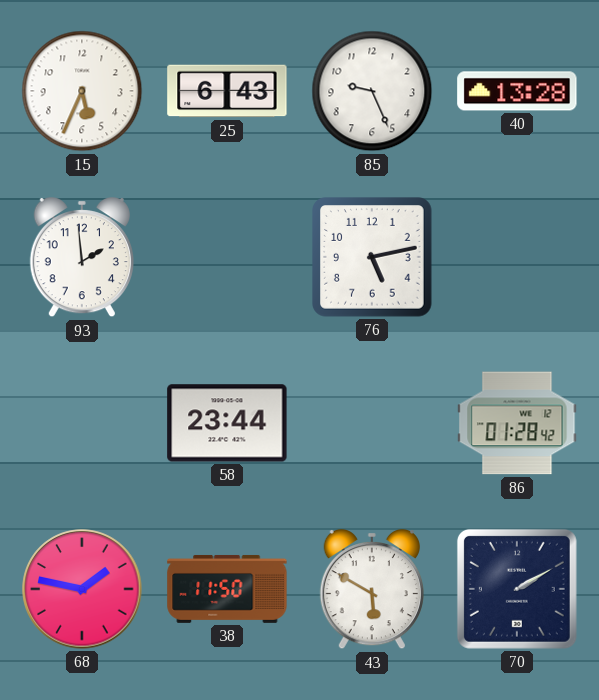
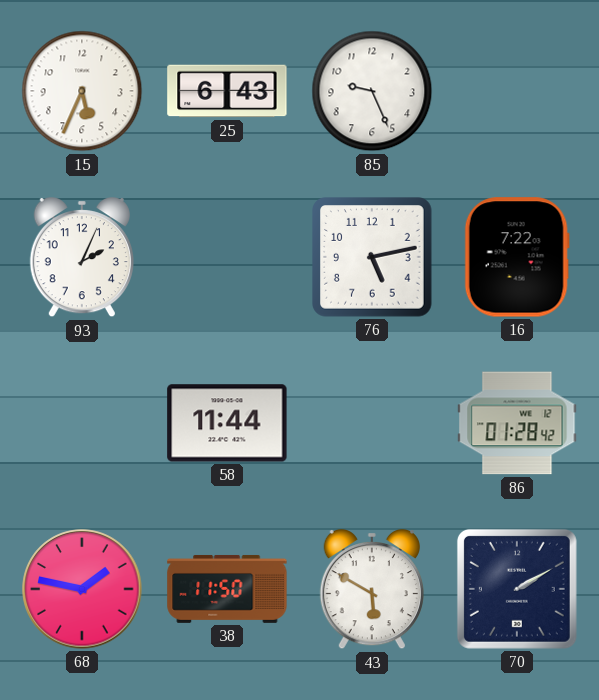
40: 13:28 -> none (517, 91)
93: 1:59 -> 2:04 (82, 257)
16: none -> 7:22 (517, 257)
58: 23:44 -> 11:44 (227, 423)
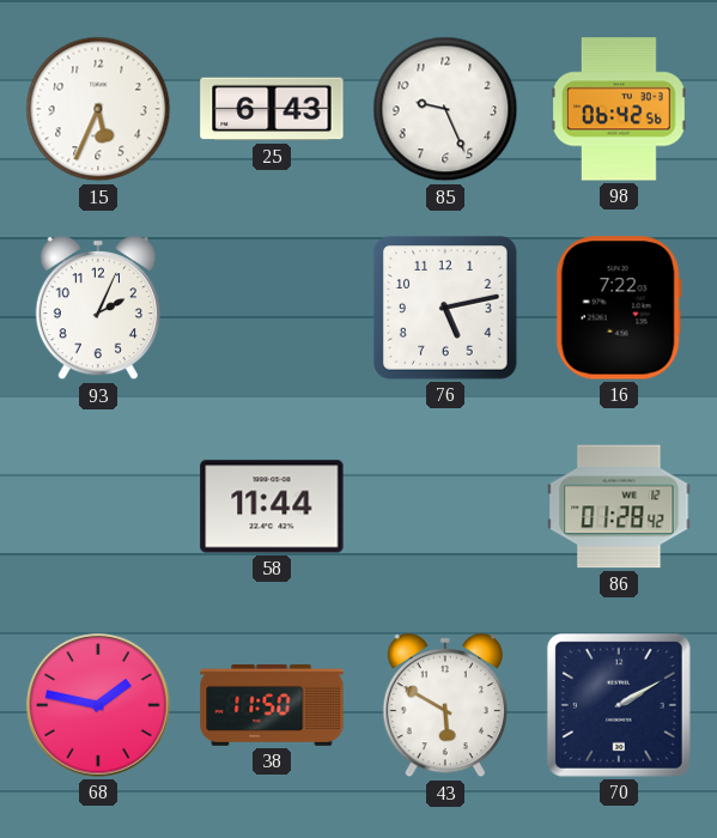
98: none -> 06:42 (620, 109)
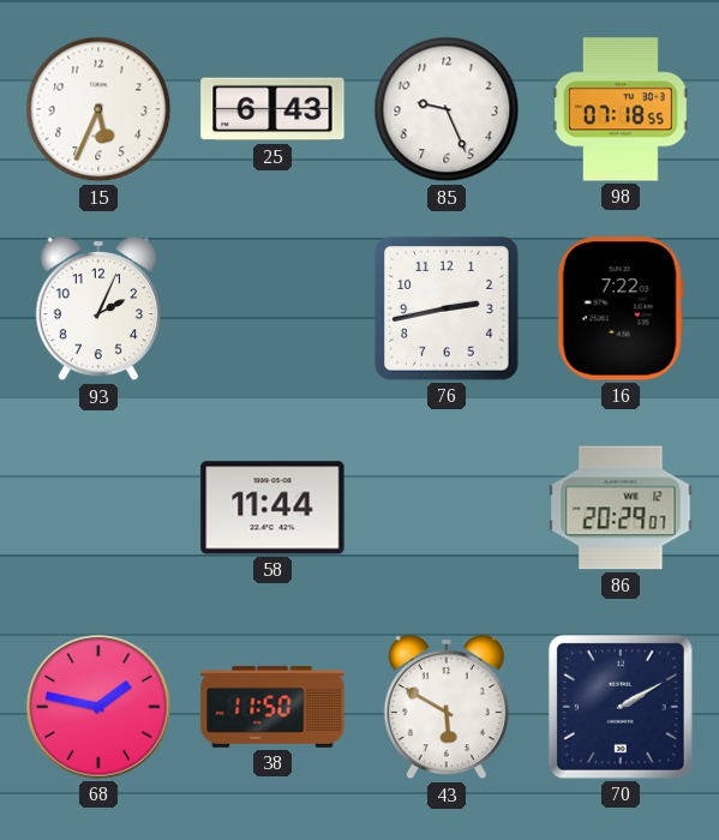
98: 06:42 -> 07:18 (622, 109)
76: 5:13 -> 2:43 (448, 310)
86: 01:28 -> 20:29 (621, 508)
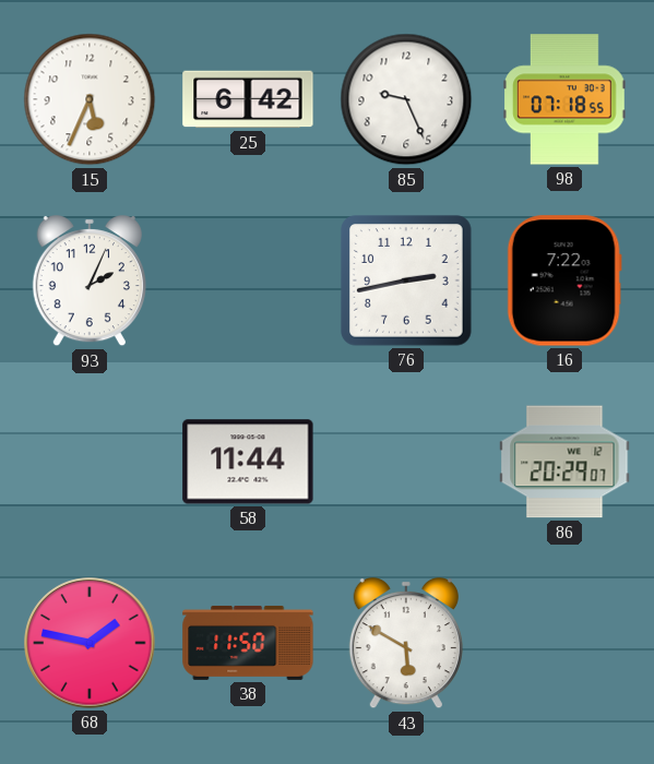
25: 6:43 -> 6:42 (248, 99)
70: 2:10 -> none (621, 707)
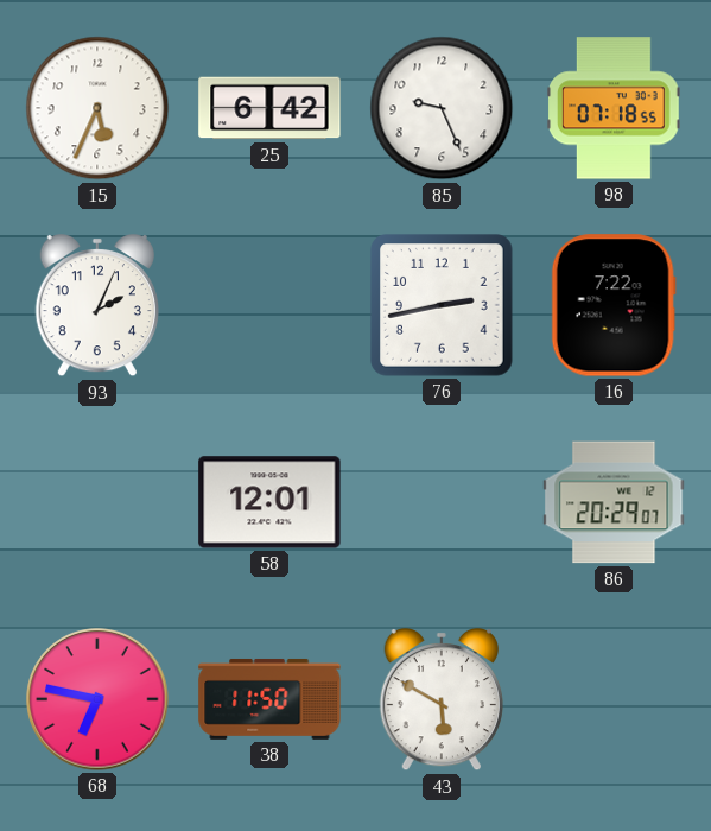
58: 11:44 -> 12:01 (269, 502)
68: 1:47 -> 6:47 (97, 699)
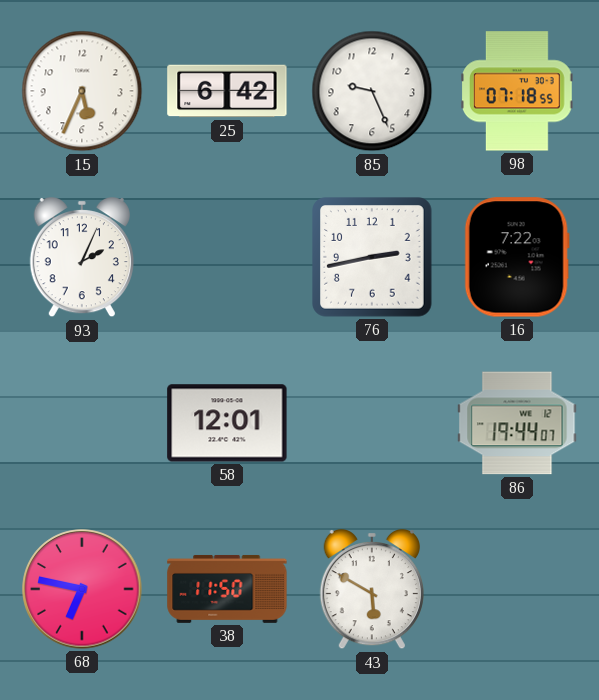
86: 20:29 -> 19:44 (517, 423)
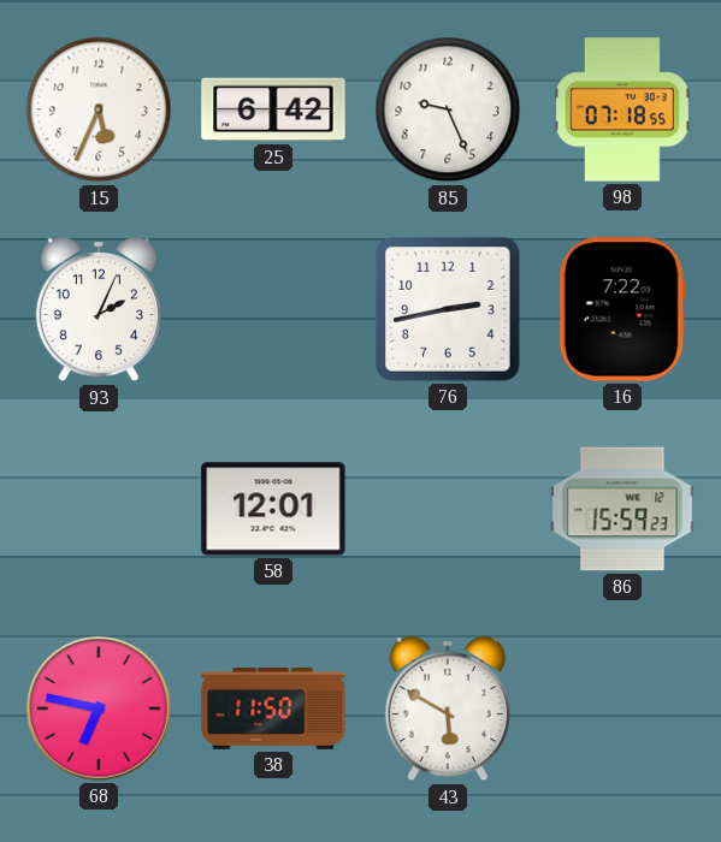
86: 19:44 -> 15:59 (622, 509)
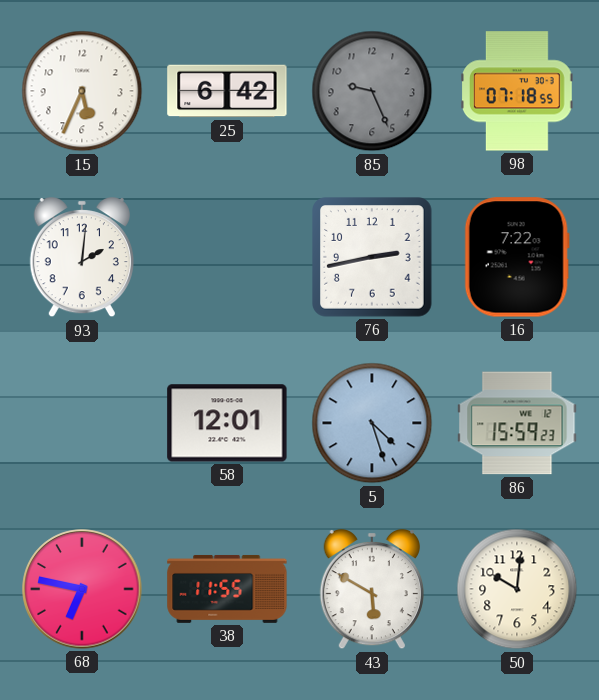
85 dial: white -> grey (372, 91)
93: 2:04 -> 2:01 (82, 257)
5: none -> 4:27 (372, 423)
38: 11:50 -> 11:55 (227, 589)
50: none -> 10:01 (517, 589)
